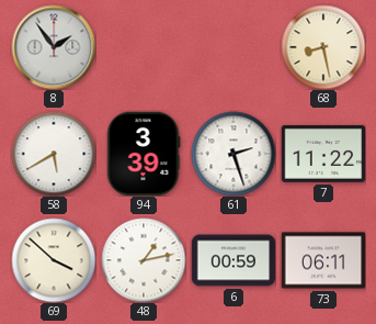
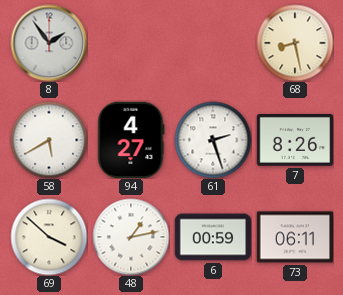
94: 3:39 -> 4:27 (131, 140)
7: 11:22 -> 8:26 (295, 140)
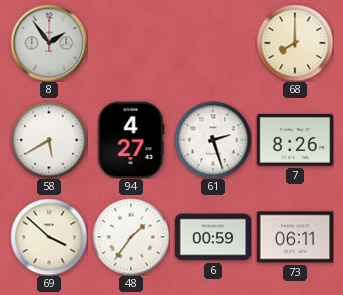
68: 8:28 -> 8:00 (295, 43)
48: 1:13 -> 1:36 (131, 237)
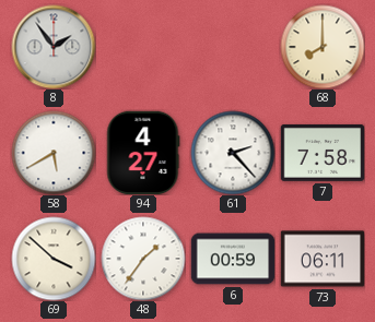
61: 2:27 -> 2:23 (233, 153)
7: 8:26 -> 7:58 (323, 153)
